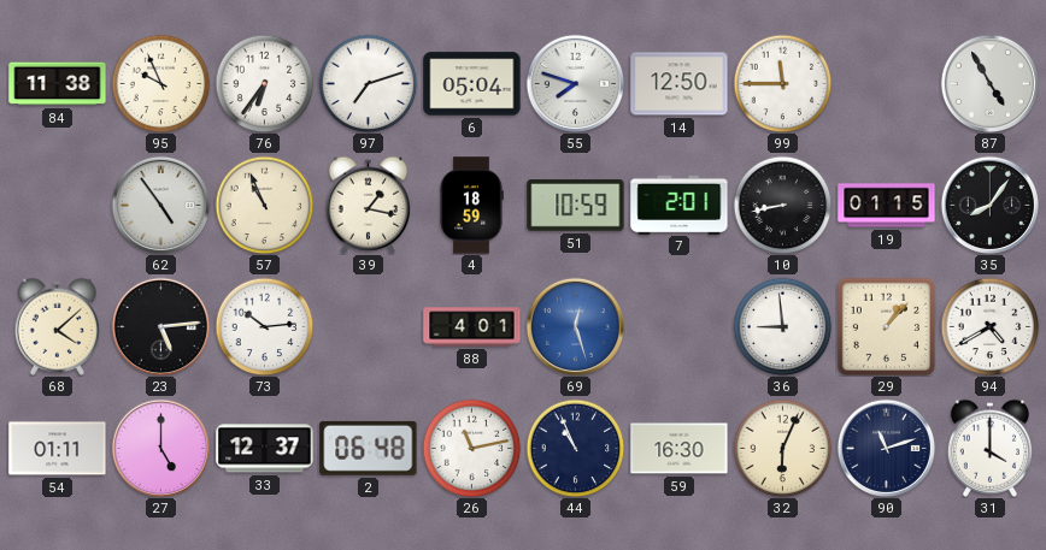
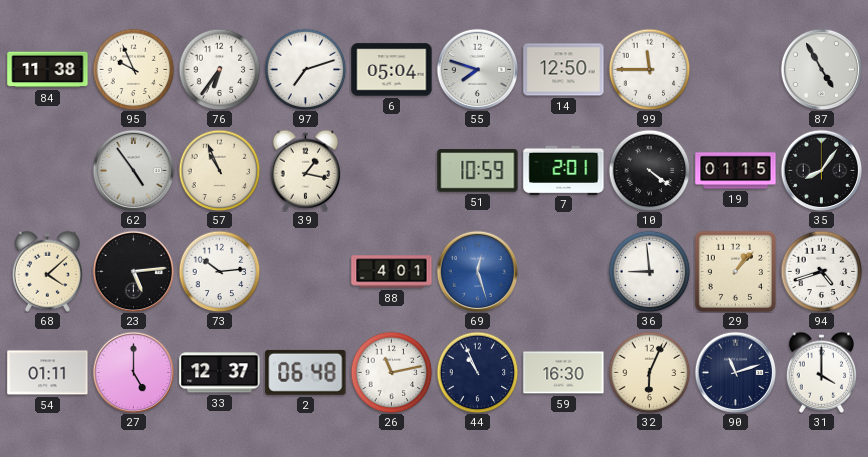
4: 18:59 -> none (471, 206)
10: 8:43 -> 4:21 (649, 170)
94: 4:40 -> 4:42 (821, 271)
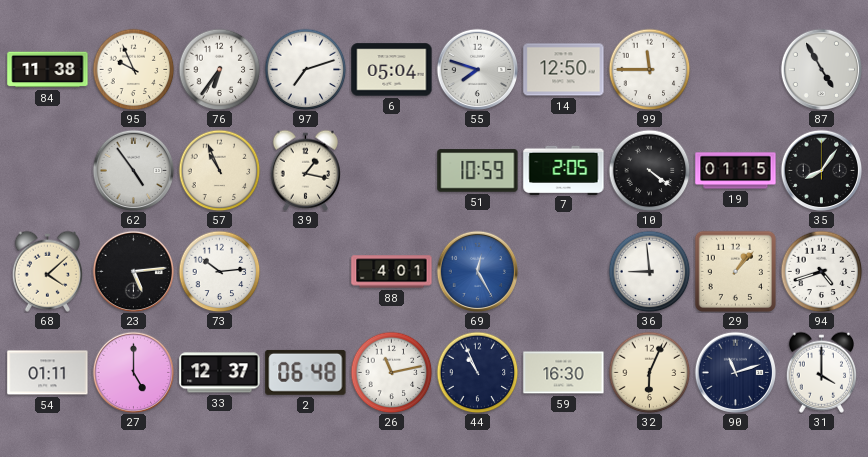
7: 2:01 -> 2:05 (564, 170)
69: 12:27 -> 12:25 (477, 271)
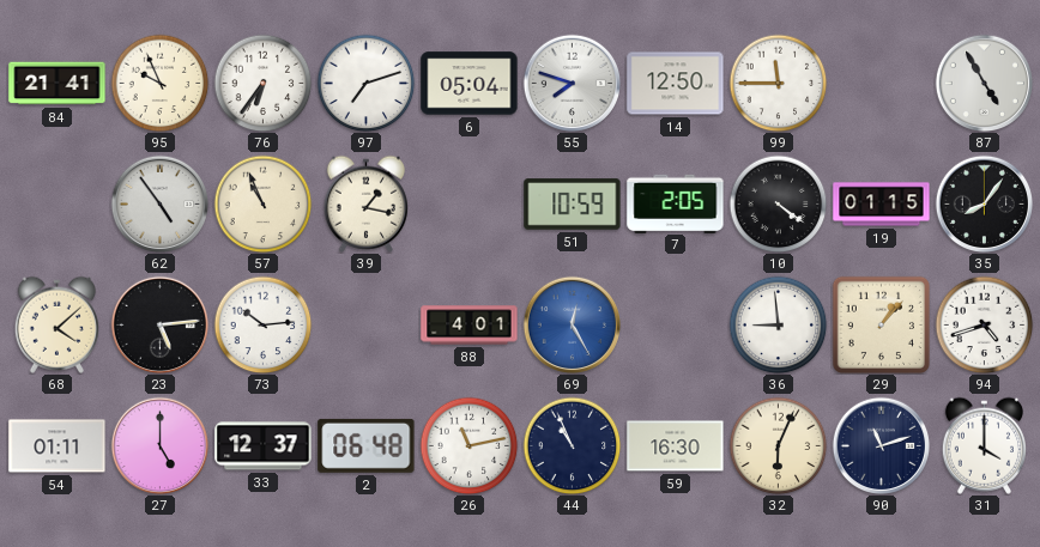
84: 11:38 -> 21:41 (58, 84)
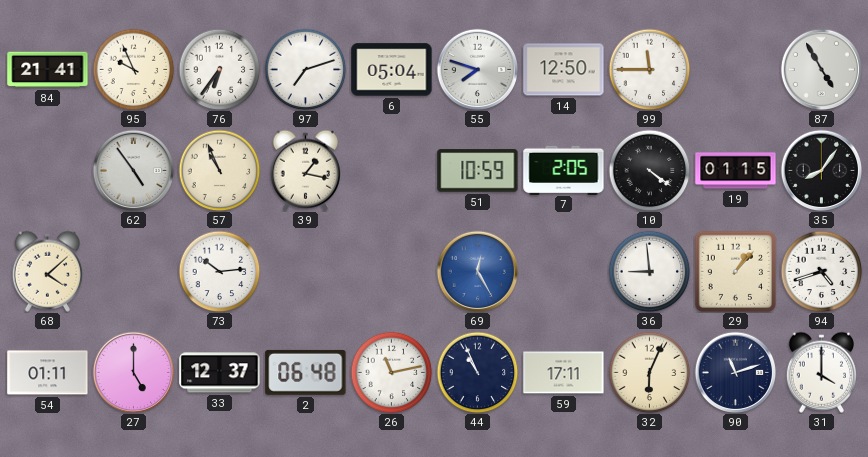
23: 5:14 -> none (159, 324)
88: 4:01 -> none (470, 326)
59: 16:30 -> 17:11 (564, 373)
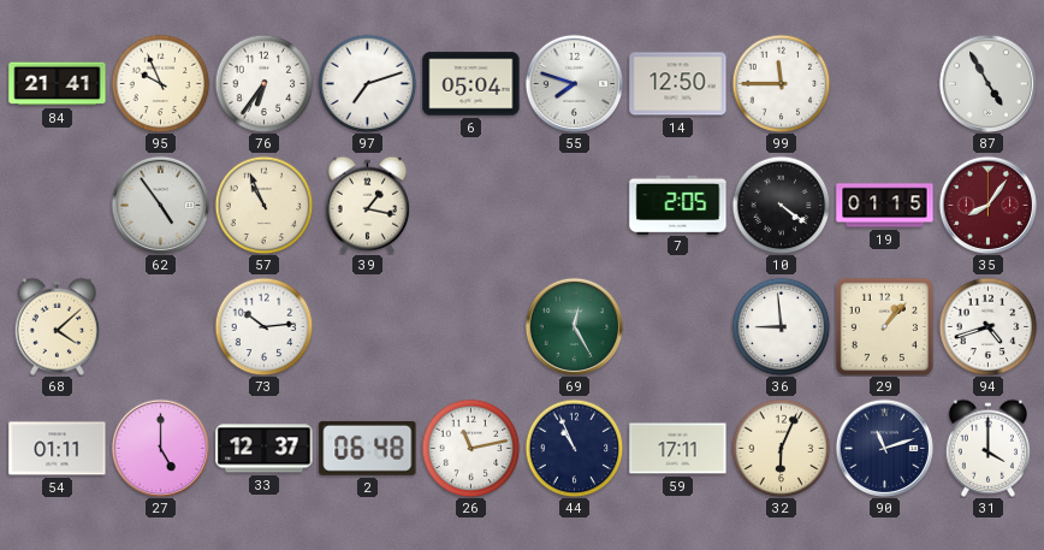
51: 10:59 -> none (478, 171)
35 dial: black -> burgundy (987, 205)
69 dial: blue -> green (574, 326)
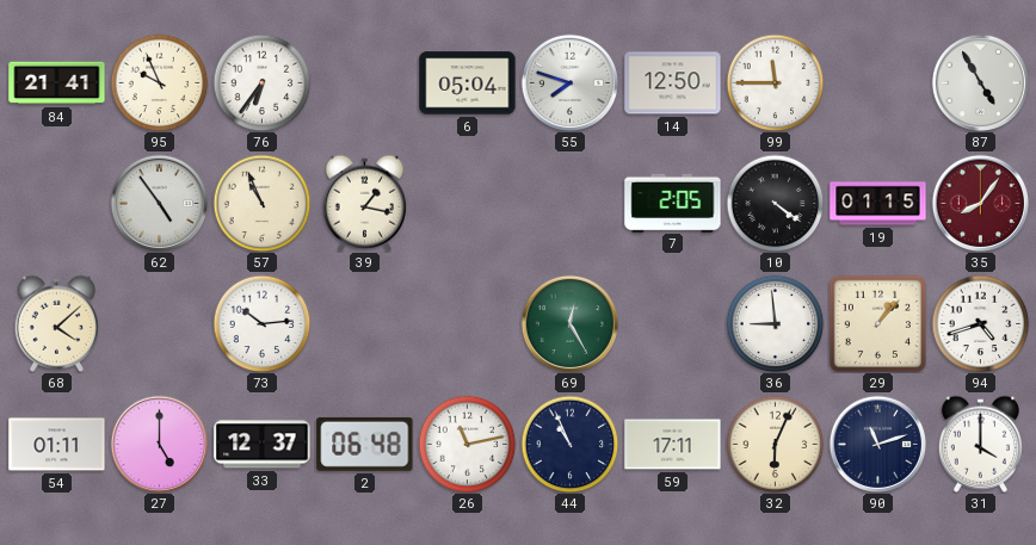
97: 7:12 -> none (367, 83)
